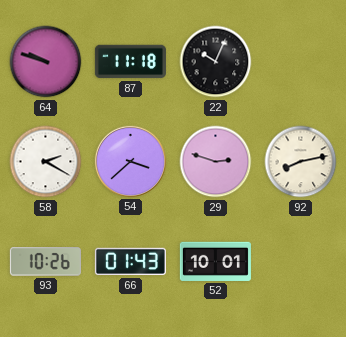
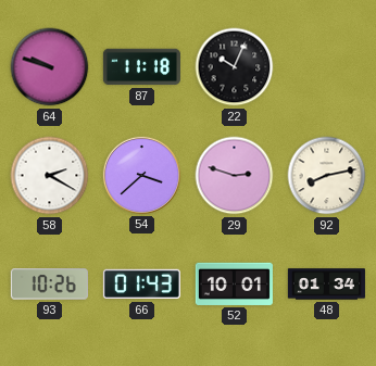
48: none -> 01:34 (326, 285)
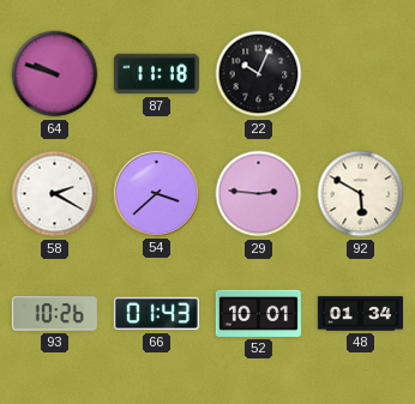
29: 2:48 -> 2:46 (259, 194)
92: 8:13 -> 5:50 (361, 194)
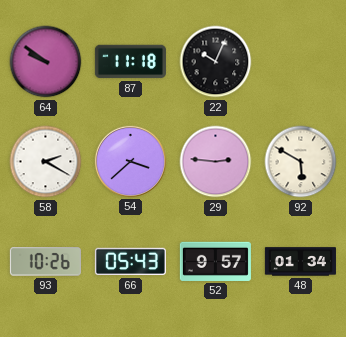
64: 9:48 -> 9:51 (46, 62)
66: 01:43 -> 05:43 (130, 262)
52: 10:01 -> 9:57 (215, 261)
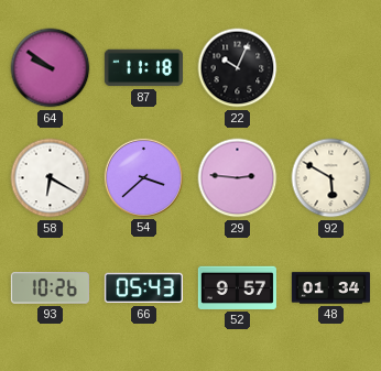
58: 2:20 -> 6:20 (51, 178)
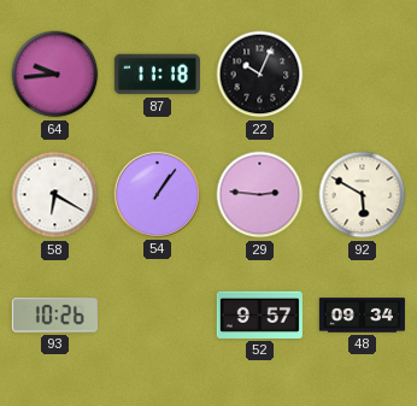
64: 9:51 -> 9:44 (55, 75)
54: 3:38 -> 1:06 (157, 194)
66: 05:43 -> none (143, 288)
48: 01:34 -> 09:34 (362, 316)
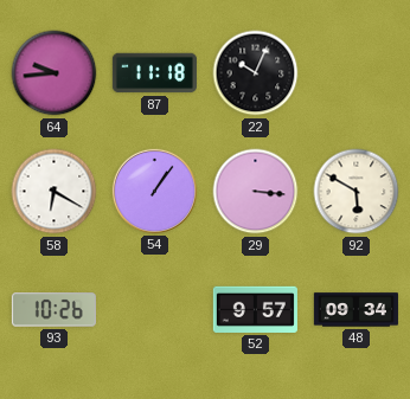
29: 2:46 -> 3:16 (256, 192)
